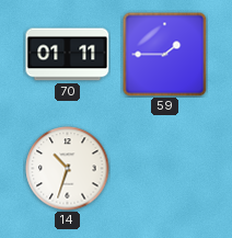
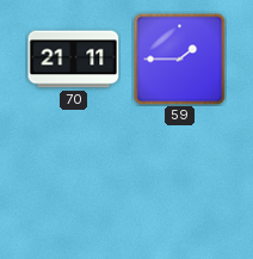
70: 01:11 -> 21:11 (74, 60)
14: 10:33 -> none (68, 169)
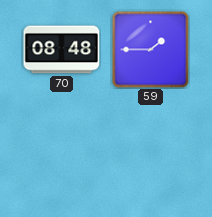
70: 21:11 -> 08:48 (62, 50)
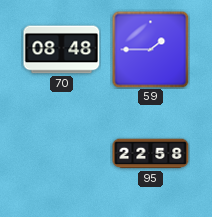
95: none -> 22:58 (151, 154)
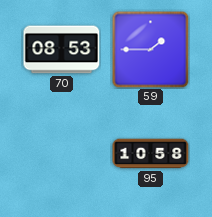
70: 08:48 -> 08:53 (62, 50)
95: 22:58 -> 10:58 (151, 154)
